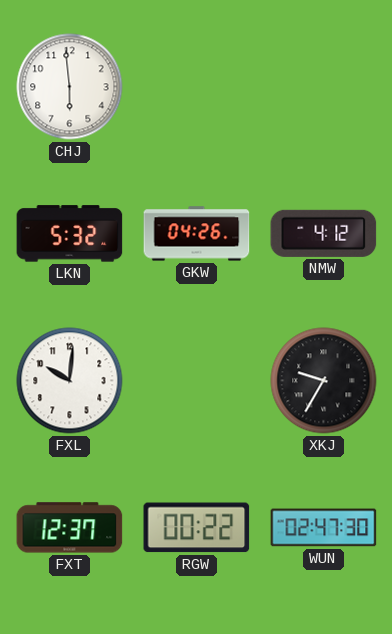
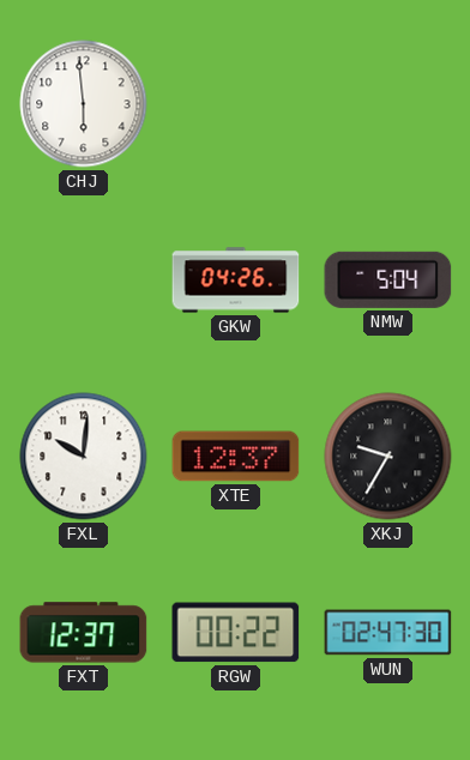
LKN: 5:32 -> none (70, 234)
NMW: 4:12 -> 5:04 (388, 279)
XTE: none -> 12:37 (236, 457)
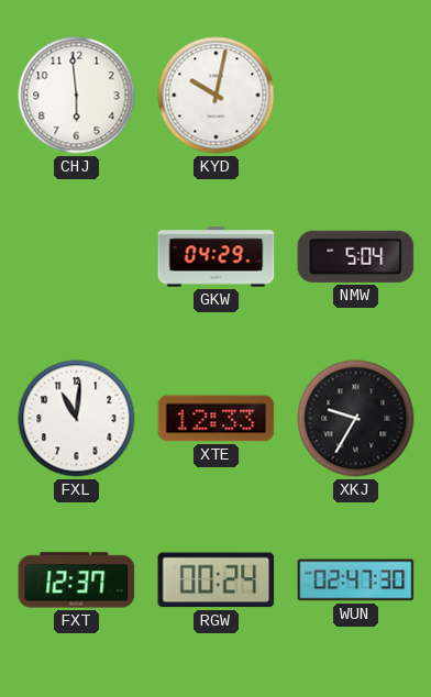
KYD: none -> 10:02 (217, 96)
GKW: 04:26 -> 04:29 (217, 257)
FXL: 10:01 -> 11:01 (77, 419)
XTE: 12:37 -> 12:33 (217, 419)
RGW: 00:22 -> 00:24 (217, 580)
